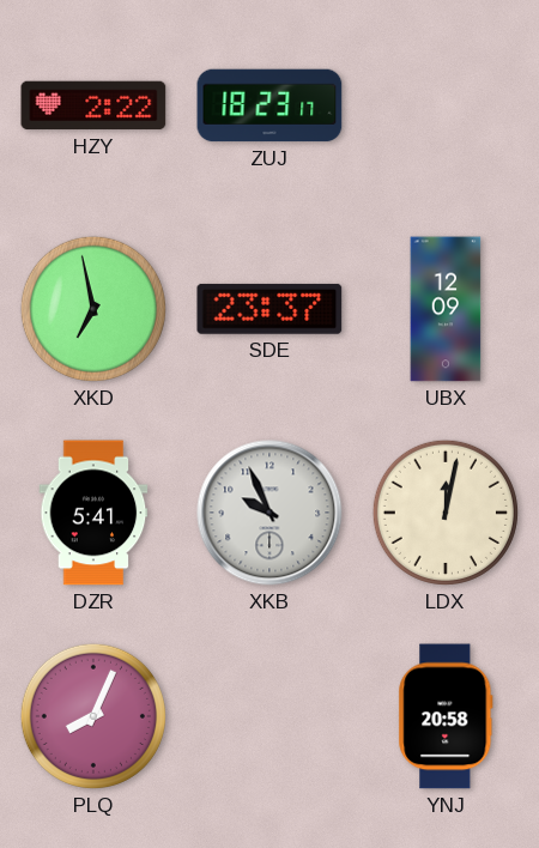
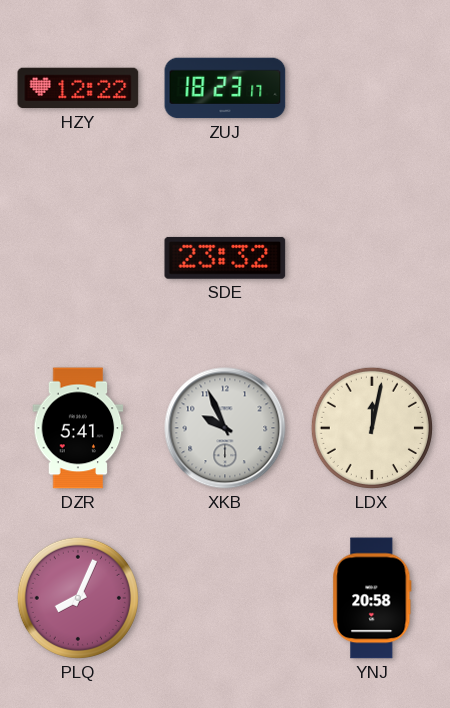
HZY: 2:22 -> 12:22 (78, 88)
XKD: 6:58 -> none (93, 309)
SDE: 23:37 -> 23:32 (225, 258)
UBX: 12:09 -> none (446, 309)
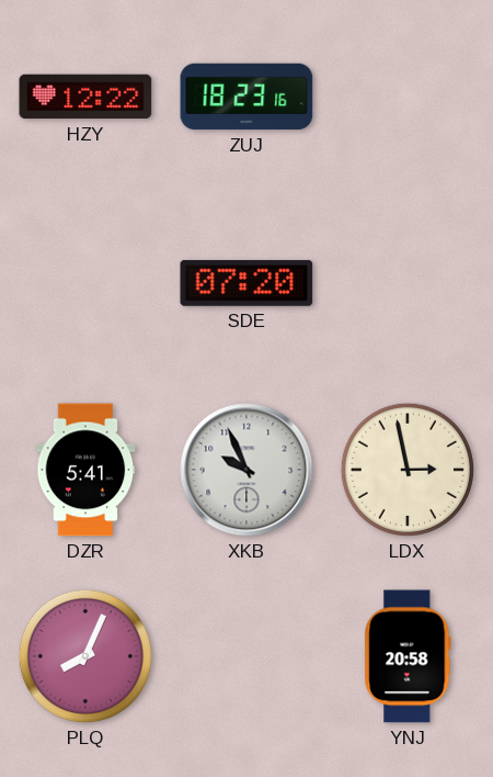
ZUJ: 18:23:17 -> 18:23:16 (246, 97)
SDE: 23:32 -> 07:20 (246, 283)
LDX: 12:02 -> 2:58 (408, 470)
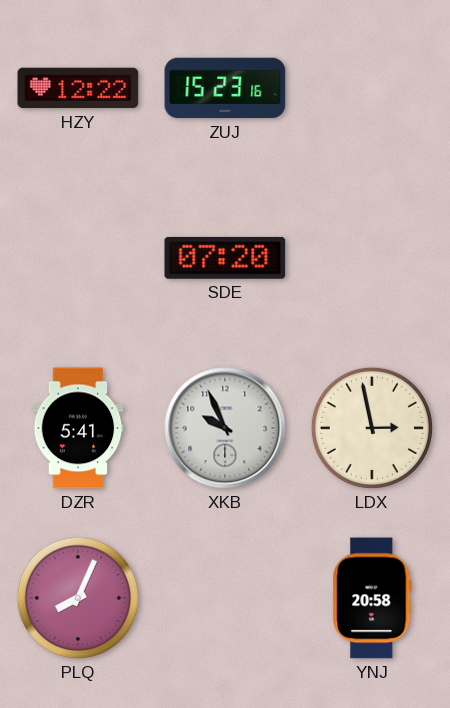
ZUJ: 18:23 -> 15:23 (225, 88)
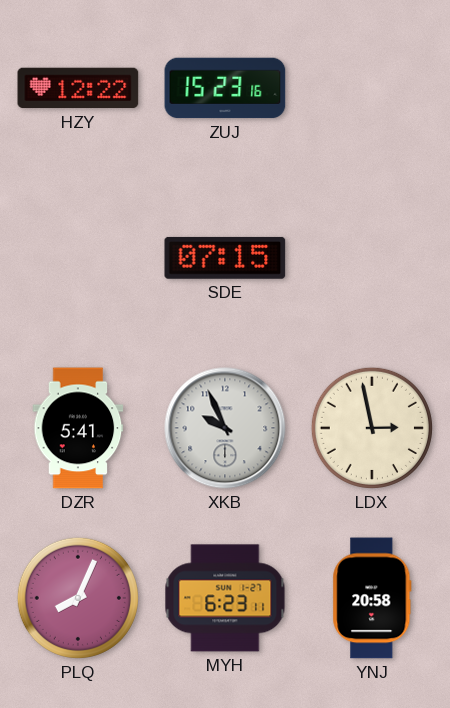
SDE: 07:20 -> 07:15 (225, 258)
MYH: none -> 6:23 (225, 598)
